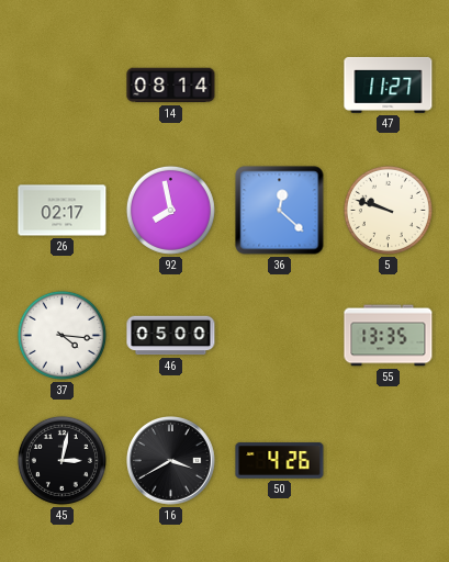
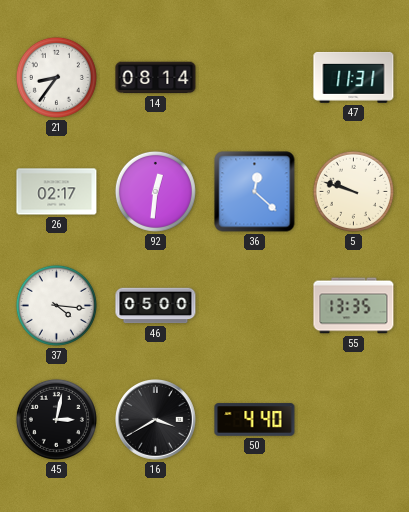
21: none -> 8:36 (56, 77)
47: 11:27 -> 11:31 (354, 77)
92: 7:58 -> 12:31 (155, 191)
50: 4:26 -> 4:40 (255, 420)
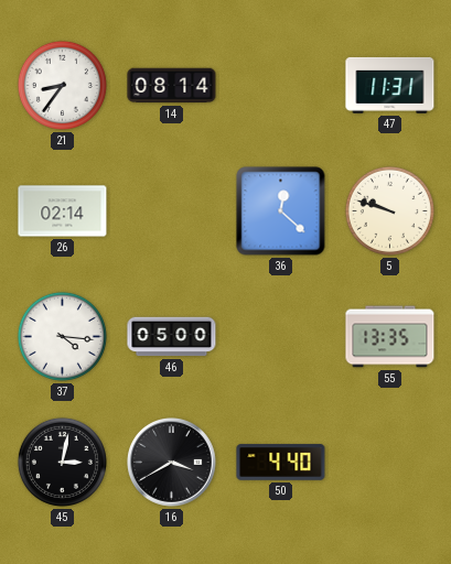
26: 02:17 -> 02:14 (63, 211)
92: 12:31 -> none (155, 191)
